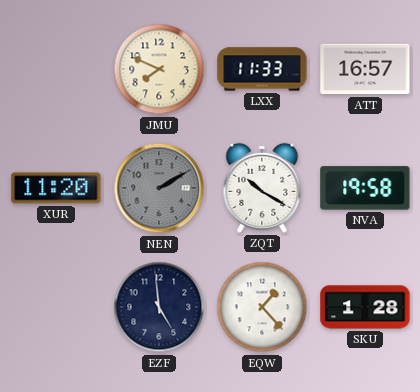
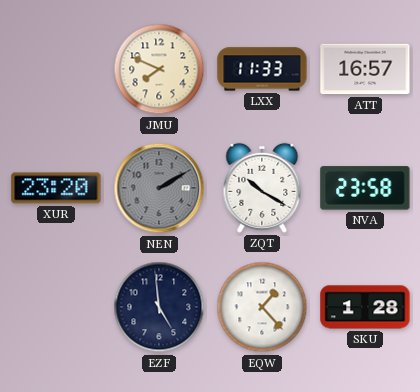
XUR: 11:20 -> 23:20 (56, 188)
NVA: 19:58 -> 23:58 (365, 188)
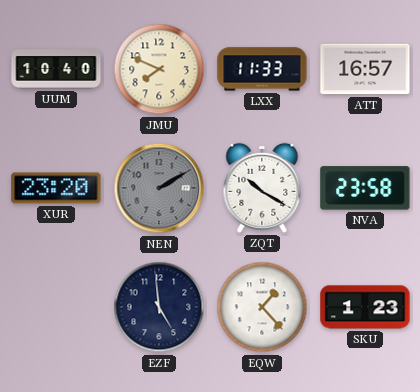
UUM: none -> 10:40 (56, 69)
SKU: 1:28 -> 1:23 (365, 307)
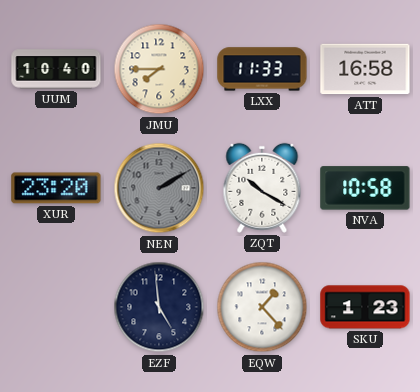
JMU: 7:49 -> 7:45 (159, 69)
ATT: 16:57 -> 16:58 (365, 69)
NVA: 23:58 -> 10:58 (365, 188)
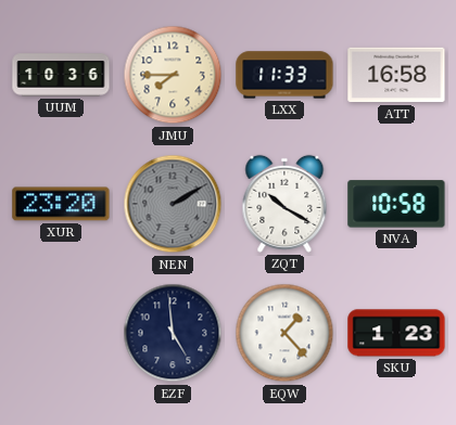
UUM: 10:40 -> 10:36 (61, 75)
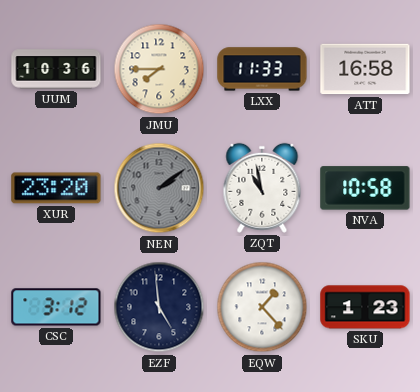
NEN: 2:10 -> 2:09 (159, 188)
ZQT: 10:20 -> 10:58 (262, 188)
CSC: none -> 3:12 (56, 307)
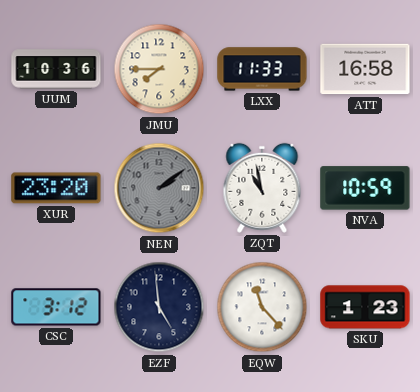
NVA: 10:58 -> 10:59 (365, 188)
EQW: 1:23 -> 11:23 (262, 307)
